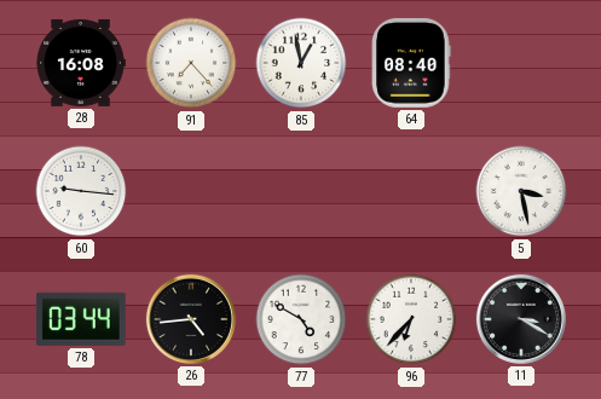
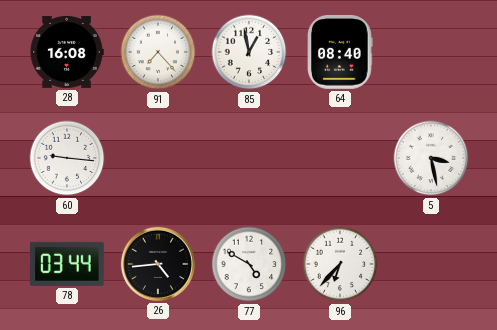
11: 3:20 -> none (521, 319)
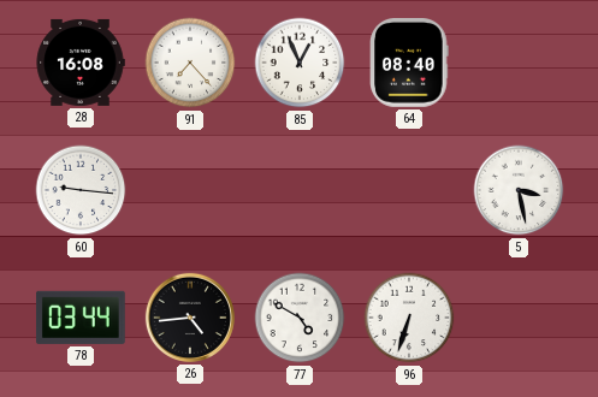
85: 12:58 -> 12:56 (300, 63)
96: 6:37 -> 6:33 (409, 318)
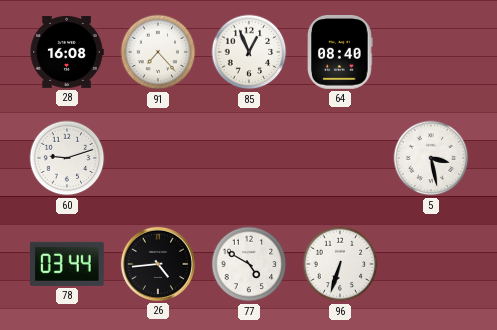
60: 9:16 -> 9:12 (67, 158)
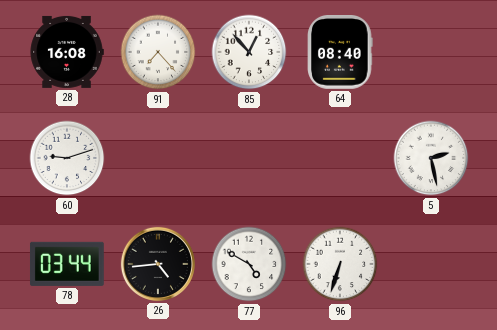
85: 12:56 -> 12:53 (249, 52)
5: 3:28 -> 2:28 (431, 158)
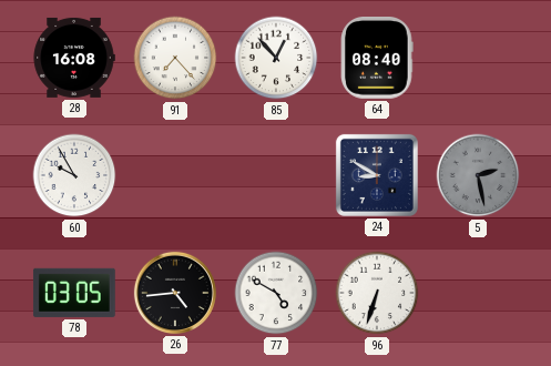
60: 9:12 -> 9:55 (74, 175)
24: none -> 8:50 (377, 175)
5 dial: white -> grey (478, 175)
78: 03:44 -> 03:05 (74, 293)
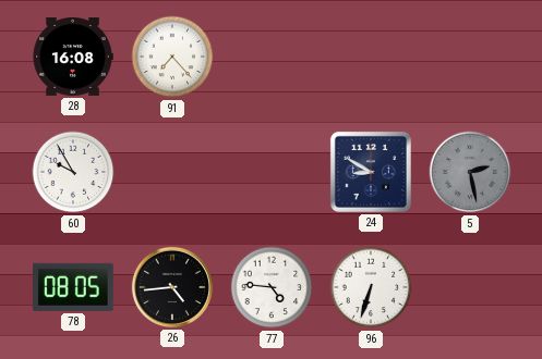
85: 12:53 -> none (276, 58)
64: 08:40 -> none (377, 59)
78: 03:05 -> 08:05 (73, 287)
77: 4:50 -> 4:46 (272, 287)
